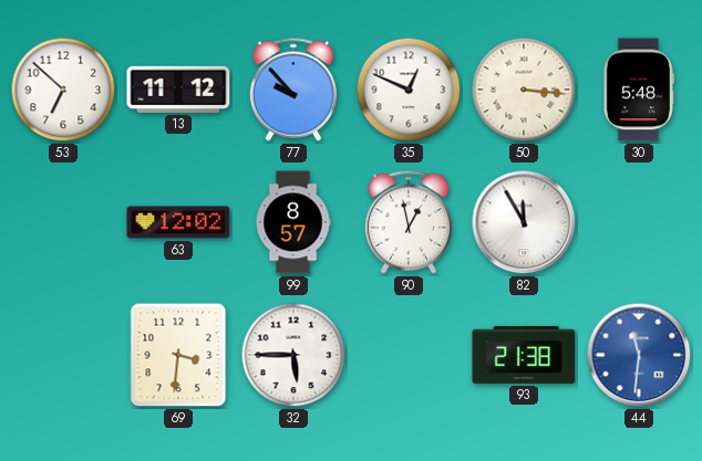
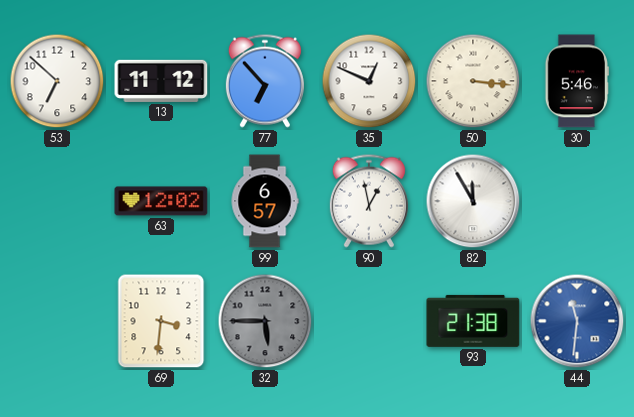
77: 9:53 -> 6:53 (265, 81)
30: 5:48 -> 5:46 (577, 81)
99: 8:57 -> 6:57 (265, 201)
32 dial: white -> grey (265, 321)
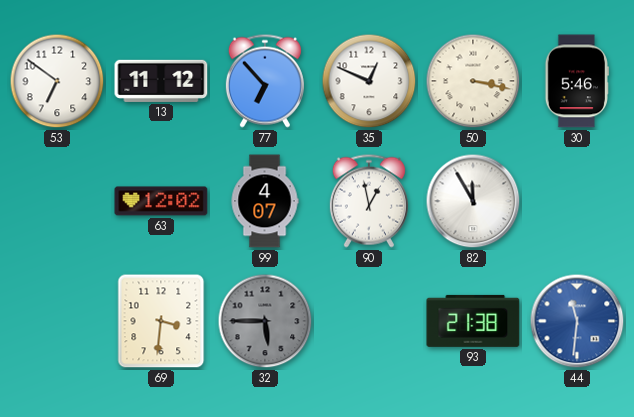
53: 6:52 -> 6:51 (57, 81)
50: 3:16 -> 3:17 (473, 81)
99: 6:57 -> 4:07 (265, 201)
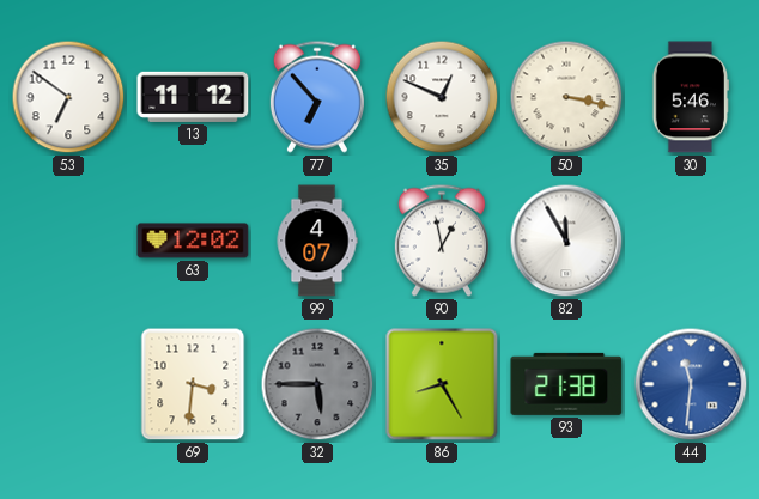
86: none -> 8:25 (442, 384)
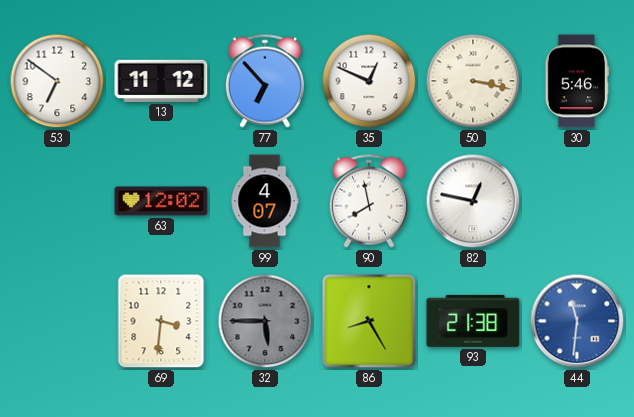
90: 12:58 -> 7:58 (369, 201)
82: 11:55 -> 12:47 (473, 201)
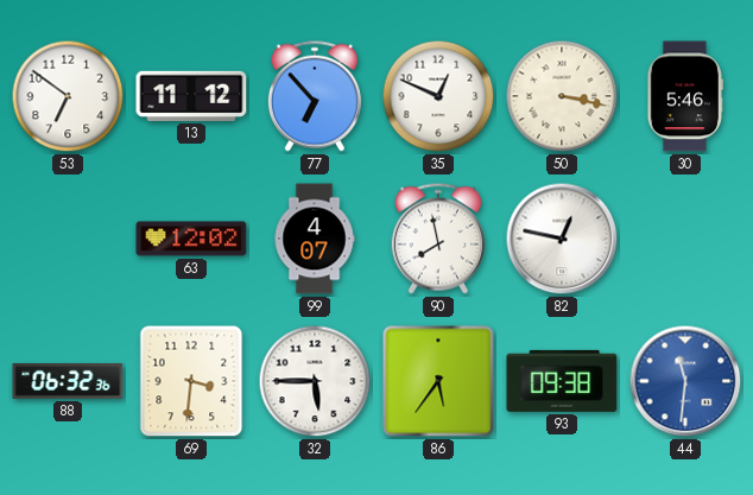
88: none -> 06:32 (68, 381)
32 dial: grey -> white (315, 381)
86: 8:25 -> 5:36 (438, 381)
93: 21:38 -> 09:38 (562, 381)
